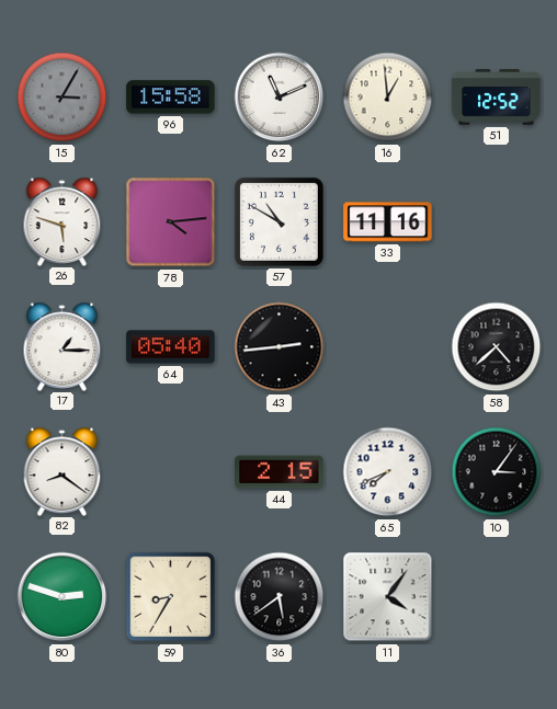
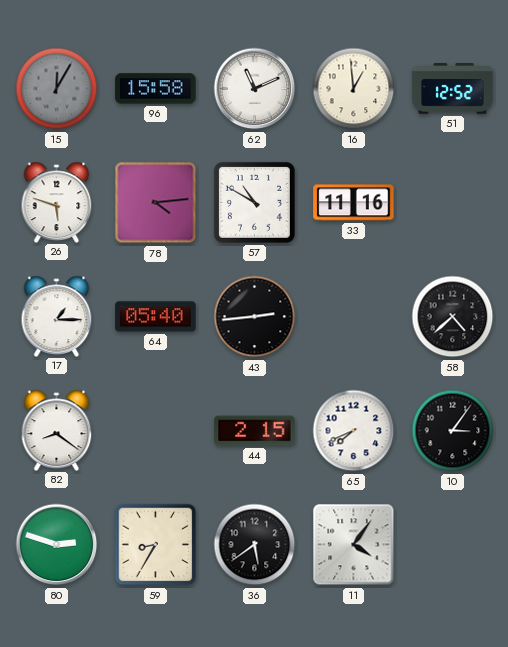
15: 3:05 -> 12:05 (57, 89)
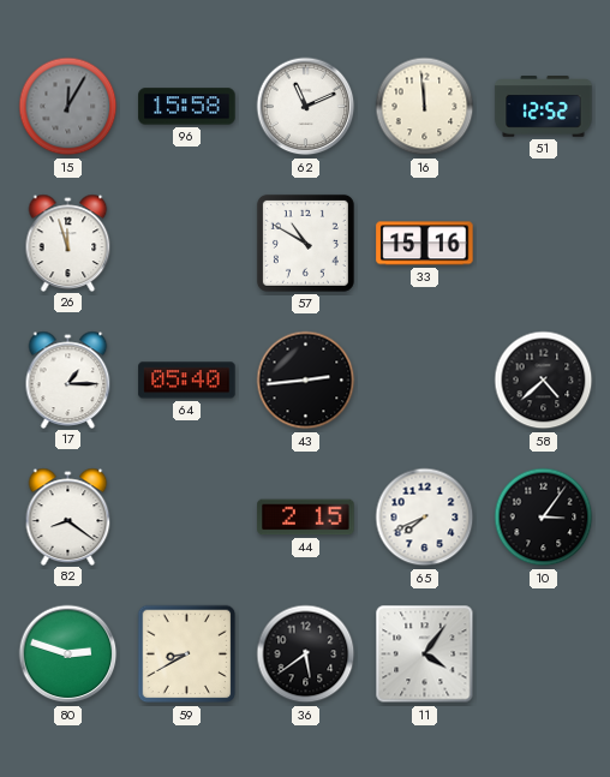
16: 12:59 -> 11:59 (425, 107)
26: 5:48 -> 11:57 (68, 243)
78: 4:14 -> none (156, 203)
33: 11:16 -> 15:16 (425, 244)
59: 8:35 -> 8:40 (187, 655)
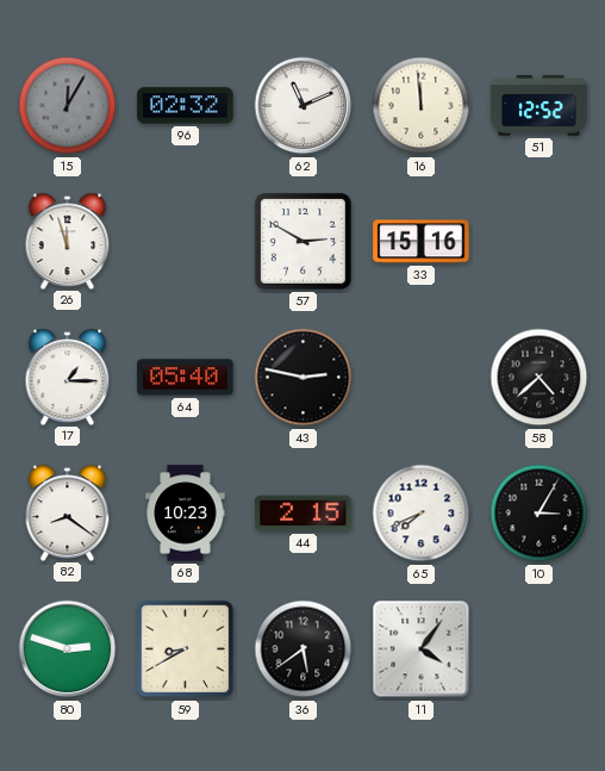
96: 15:58 -> 02:32 (186, 106)
57: 10:50 -> 2:50 (302, 241)
43: 2:44 -> 2:47 (304, 378)
68: none -> 10:23 (186, 514)
10: 3:06 -> 3:05 (539, 514)
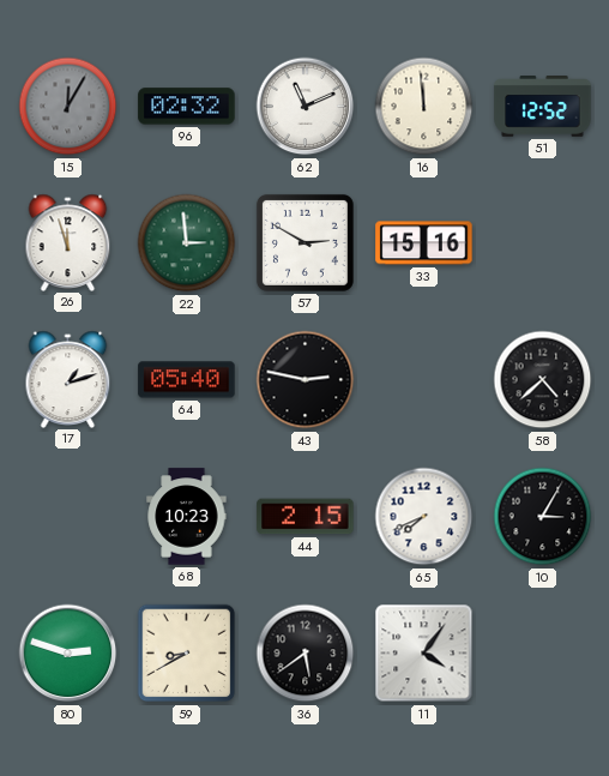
22: none -> 2:59 (187, 243)
17: 1:15 -> 1:12 (68, 379)
82: 8:21 -> none (68, 512)
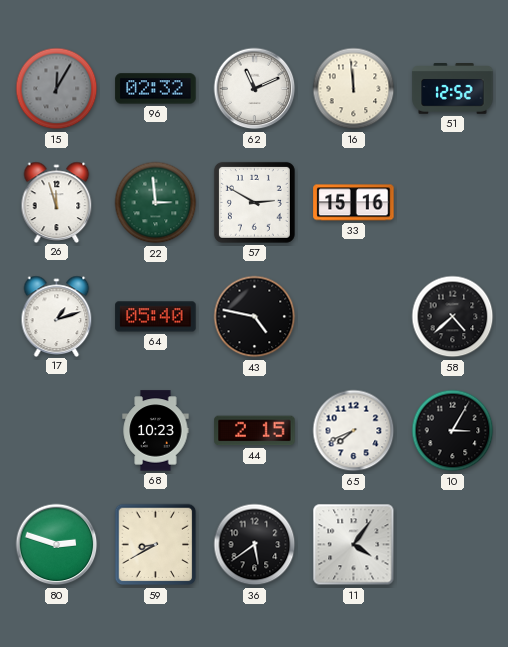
43: 2:47 -> 4:47 (255, 317)
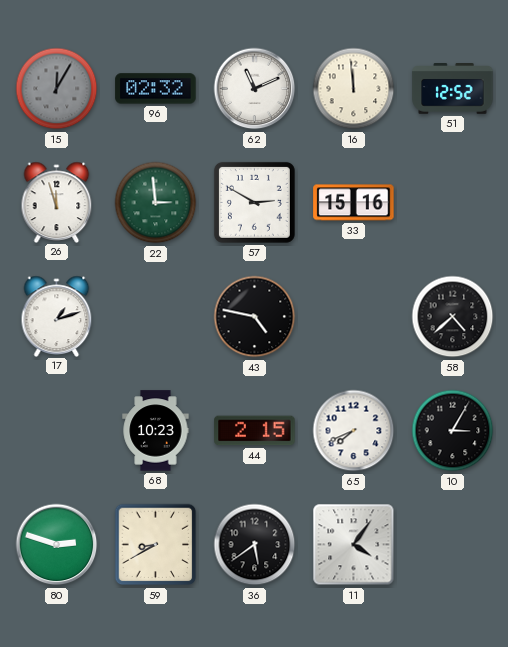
64: 05:40 -> none (156, 317)
